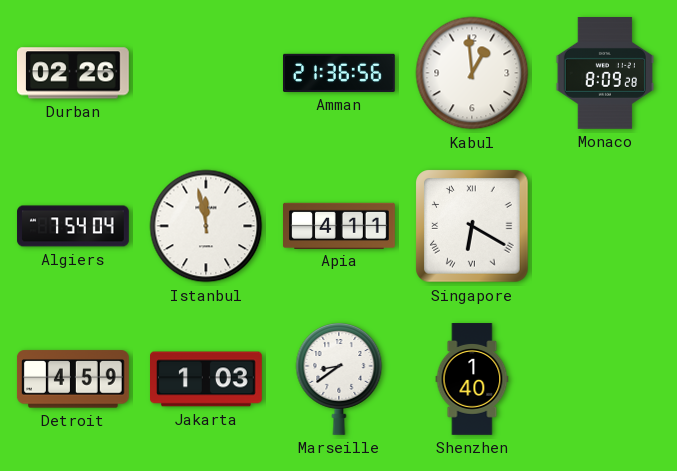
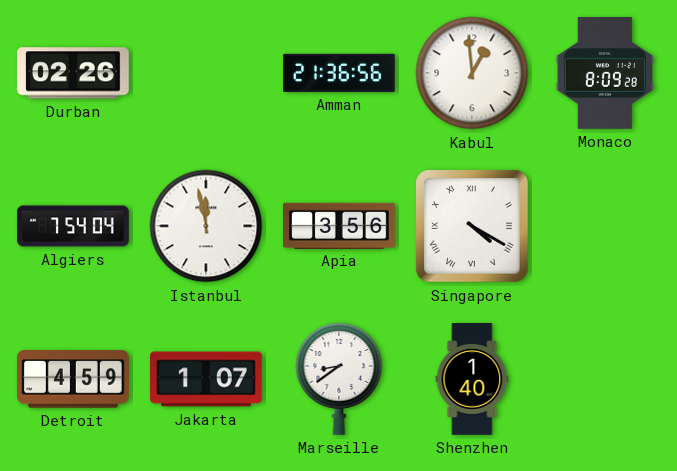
Apia: 4:11 -> 3:56 (339, 225)
Singapore: 6:20 -> 4:20 (472, 226)
Jakarta: 1:03 -> 1:07 (207, 379)
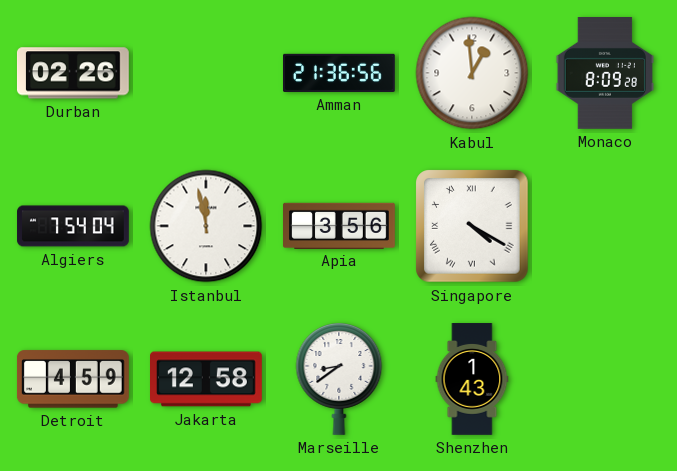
Jakarta: 1:07 -> 12:58 (207, 379)
Shenzhen: 1:40 -> 1:43 (472, 379)
